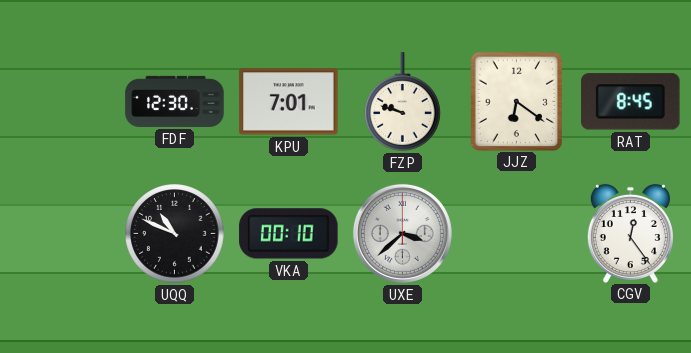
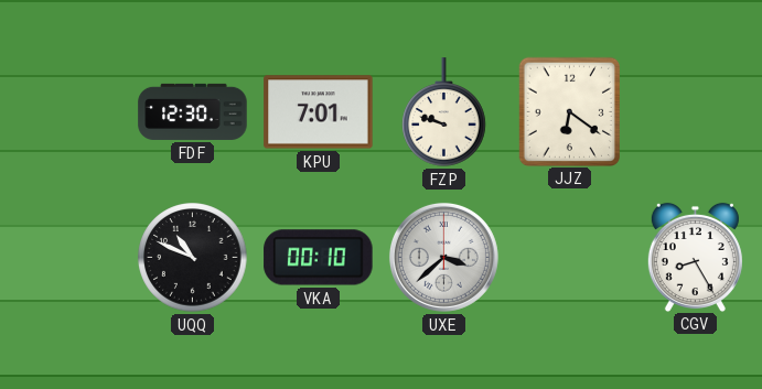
RAT: 8:45 -> none (631, 102)
CGV: 12:24 -> 8:25 (695, 257)
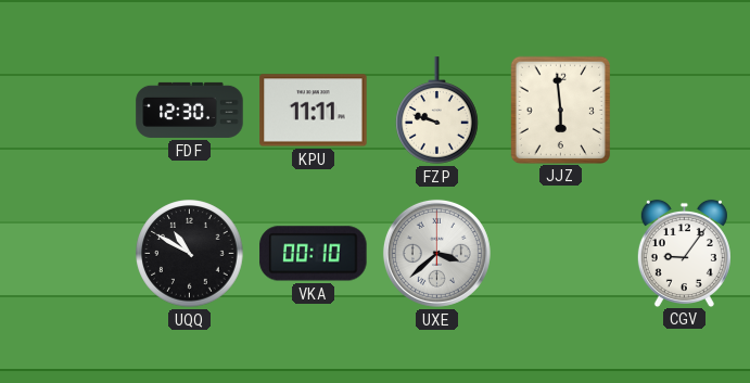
KPU: 7:01 -> 11:11 (314, 111)
JJZ: 6:21 -> 5:59 (560, 110)
UQQ: 10:49 -> 10:50 (190, 254)
CGV: 8:25 -> 9:06 (684, 253)
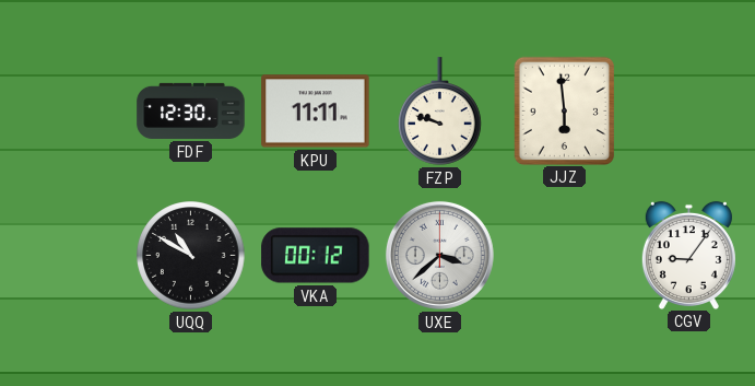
VKA: 00:10 -> 00:12 (316, 256)
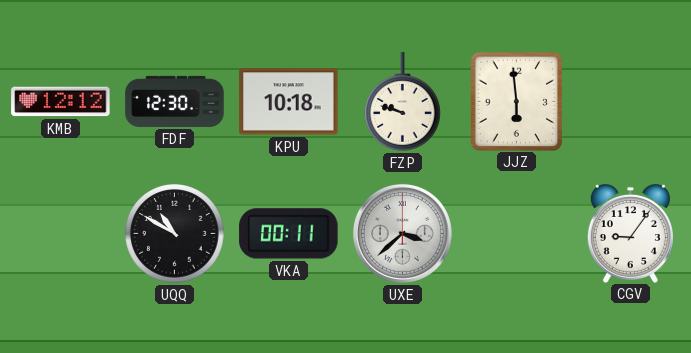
KMB: none -> 12:12 (61, 102)
KPU: 11:11 -> 10:18 (289, 102)
VKA: 00:12 -> 00:11 (289, 234)
